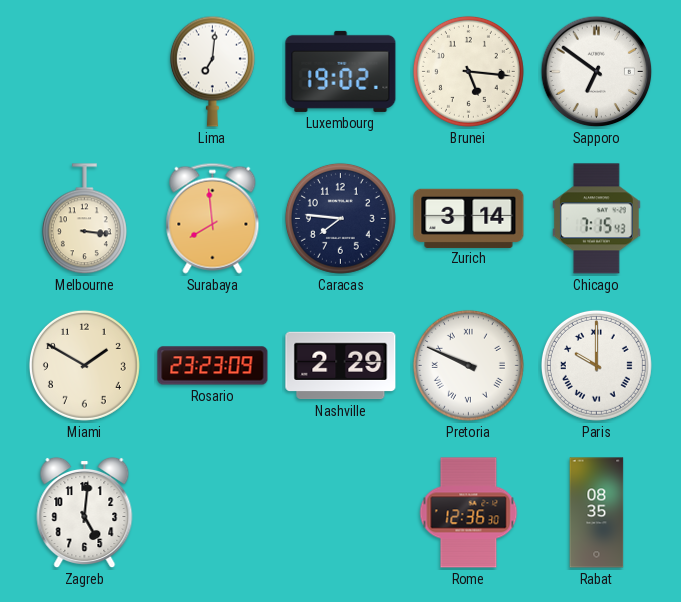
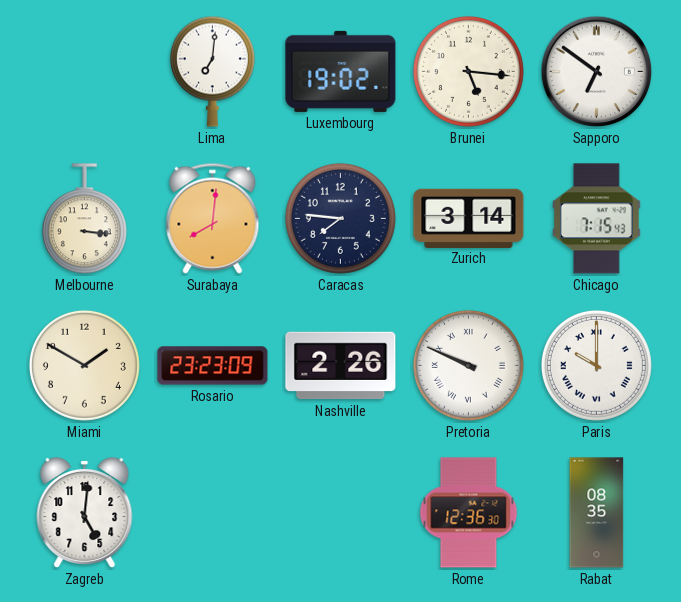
Surabaya: 7:59 -> 8:01 (213, 218)
Nashville: 2:29 -> 2:26 (341, 366)
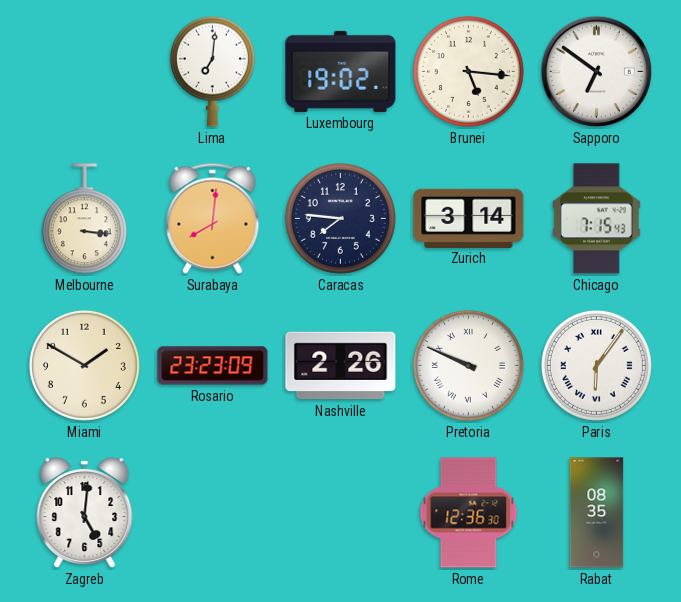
Paris: 10:00 -> 6:06 (596, 365)
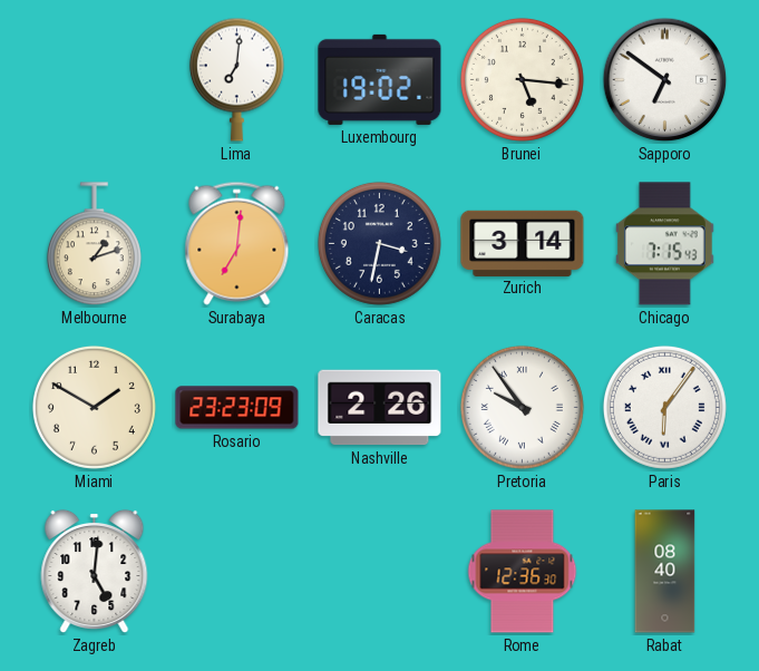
Melbourne: 3:16 -> 1:12 (94, 244)
Surabaya: 8:01 -> 7:01 (237, 243)
Caracas: 7:46 -> 3:32 (379, 243)
Pretoria: 9:49 -> 9:54 (522, 407)
Rabat: 08:35 -> 08:40 (665, 572)
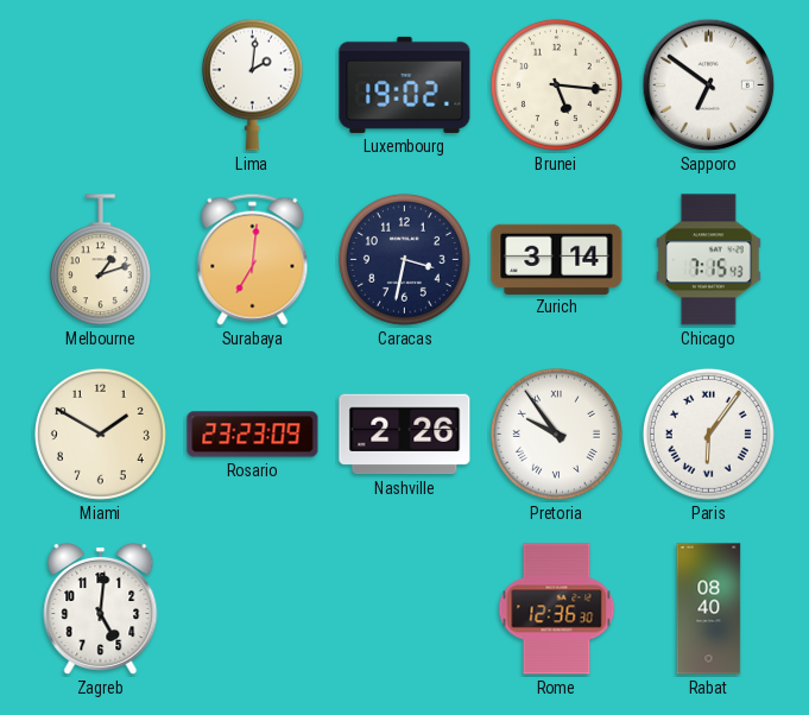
Lima: 7:01 -> 2:01 (252, 84)
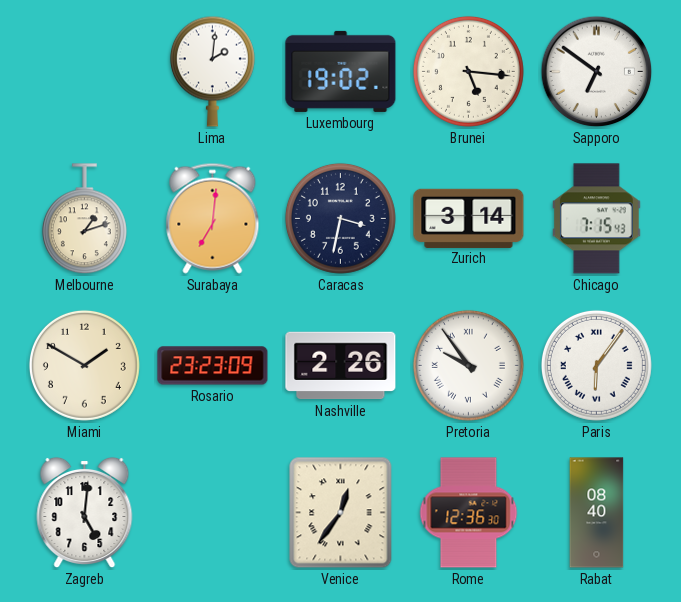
Venice: none -> 12:36 (341, 513)
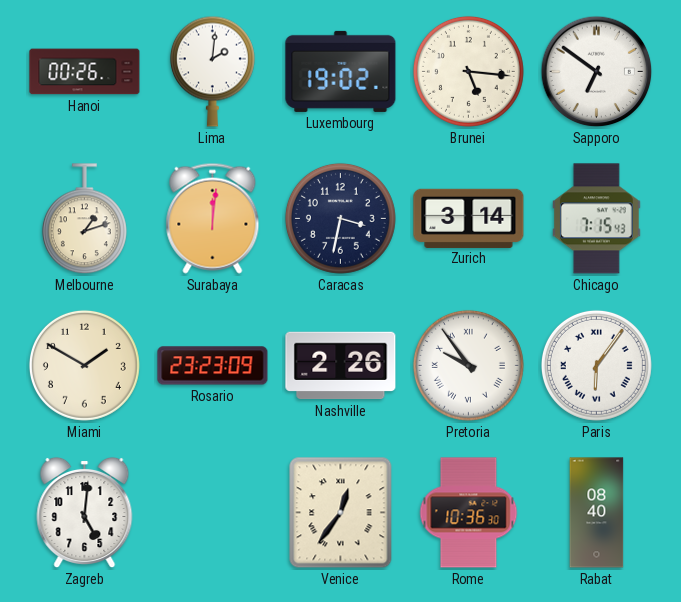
Hanoi: none -> 00:26 (85, 72)
Surabaya: 7:01 -> 12:01 (213, 218)
Rome: 12:36 -> 10:36 (469, 513)
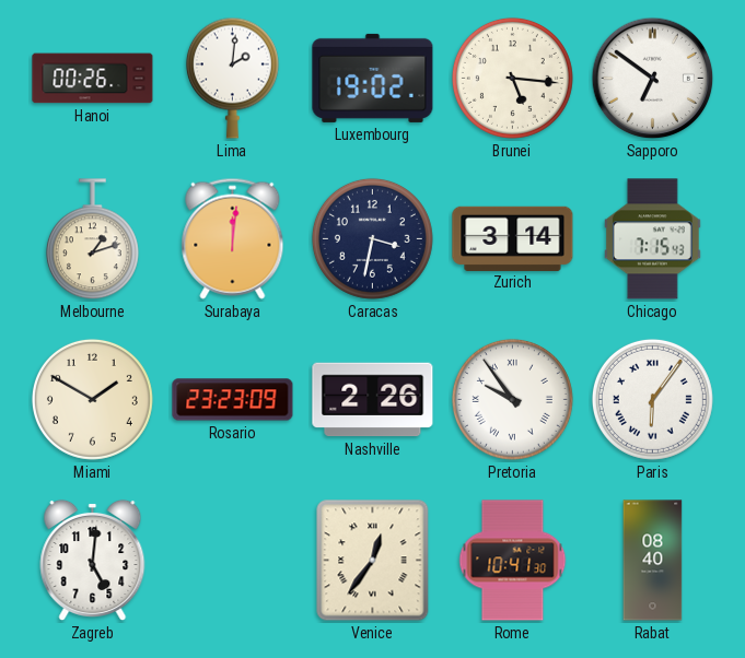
Rome: 10:36 -> 10:41 (513, 561)
